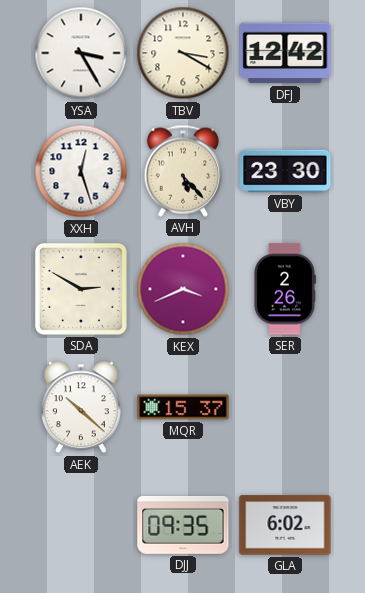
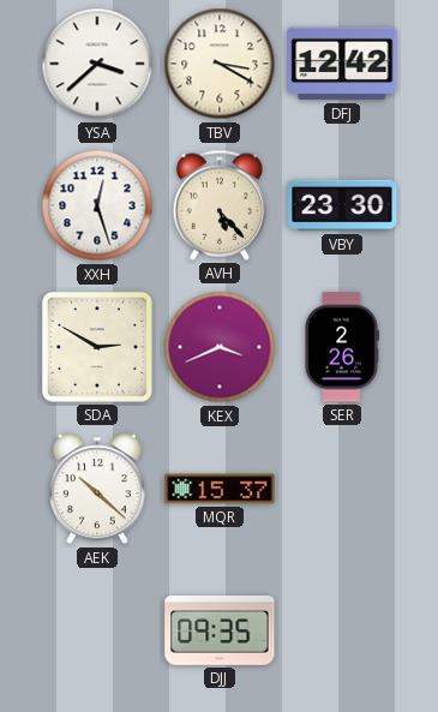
YSA: 3:25 -> 3:38 (97, 64)
GLA: 6:02 -> none (285, 525)
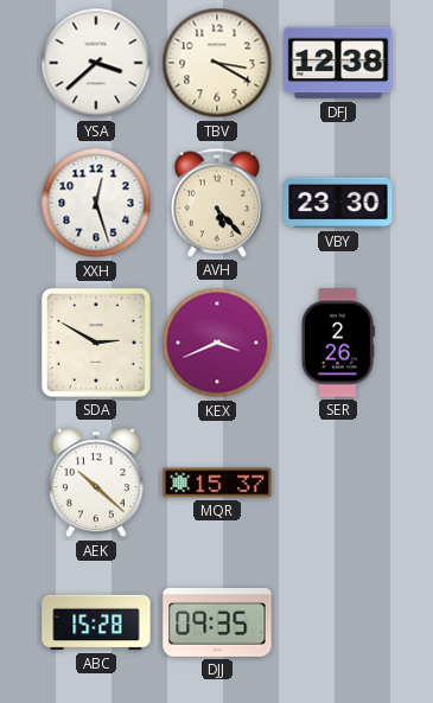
DFJ: 12:42 -> 12:38 (338, 63)
ABC: none -> 15:28 (96, 622)
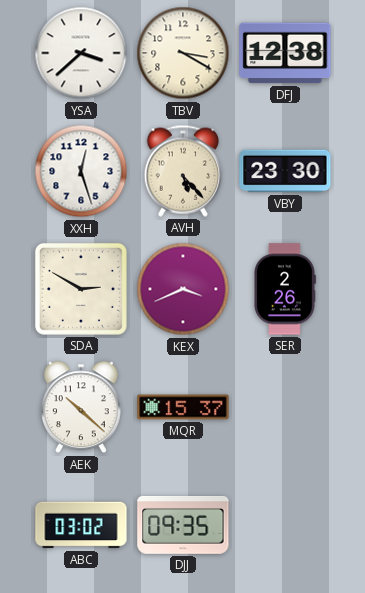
ABC: 15:28 -> 03:02 (81, 525)
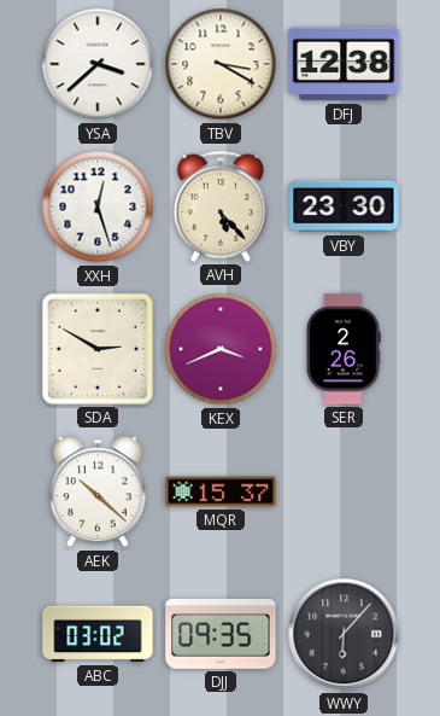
WWY: none -> 6:07 (344, 634)
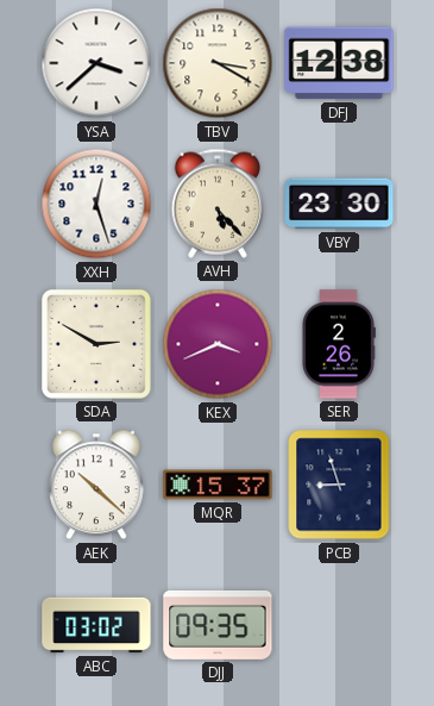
PCB: none -> 8:57 (339, 485)
WWY: 6:07 -> none (344, 634)
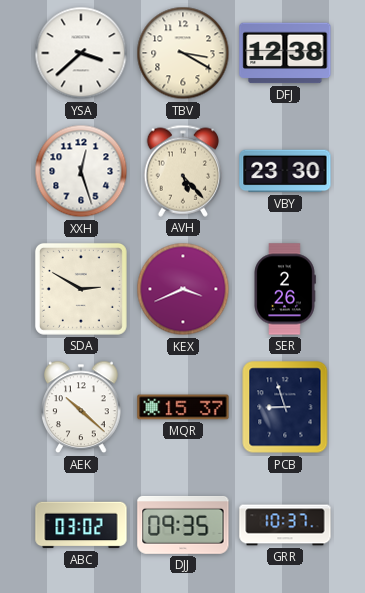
GRR: none -> 10:37 (285, 525)
